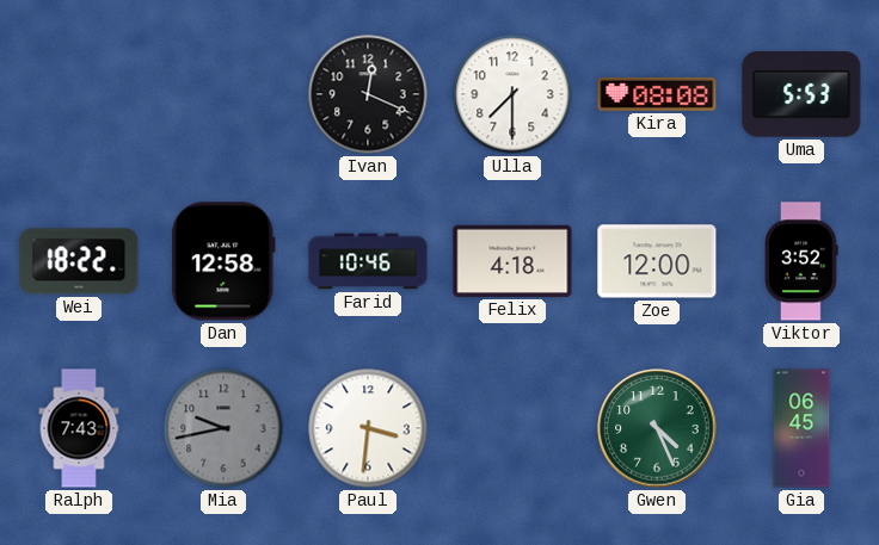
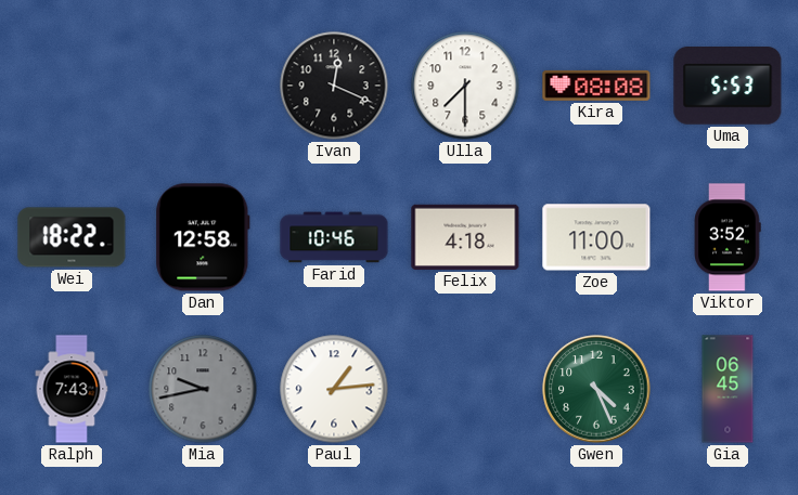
Zoe: 12:00 -> 11:00 (596, 237)
Paul: 3:31 -> 1:14 (334, 389)
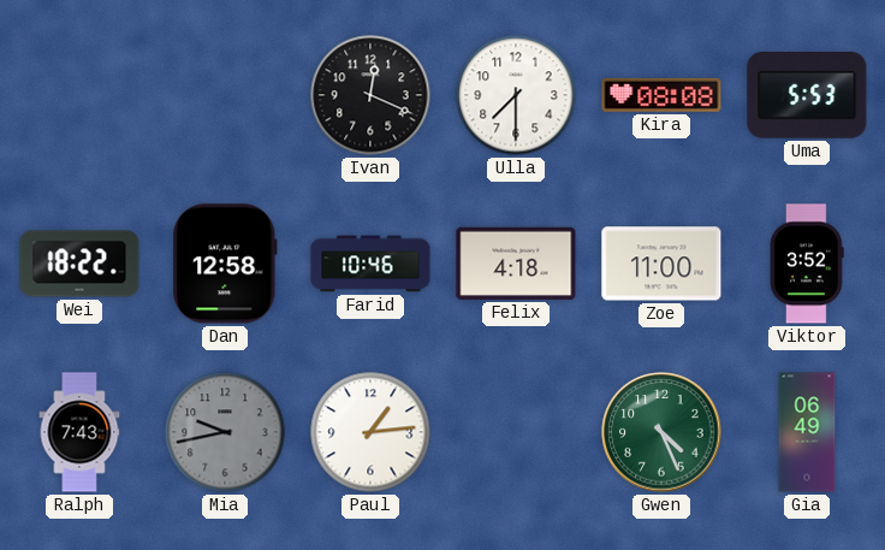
Gia: 06:45 -> 06:49 (807, 432)
